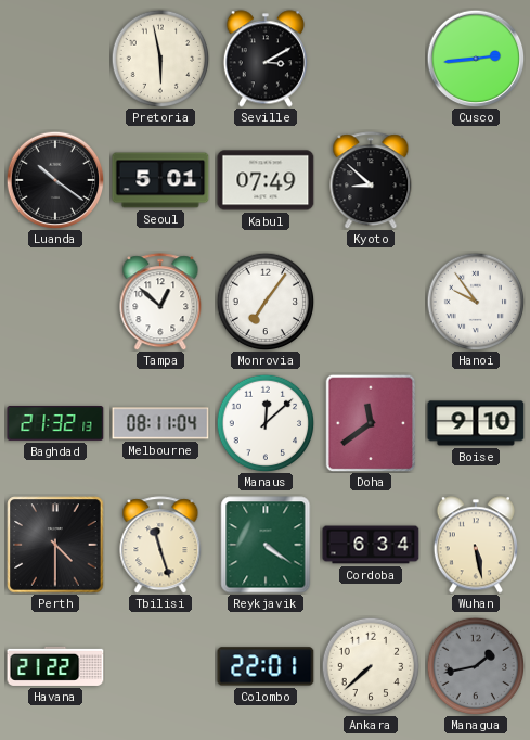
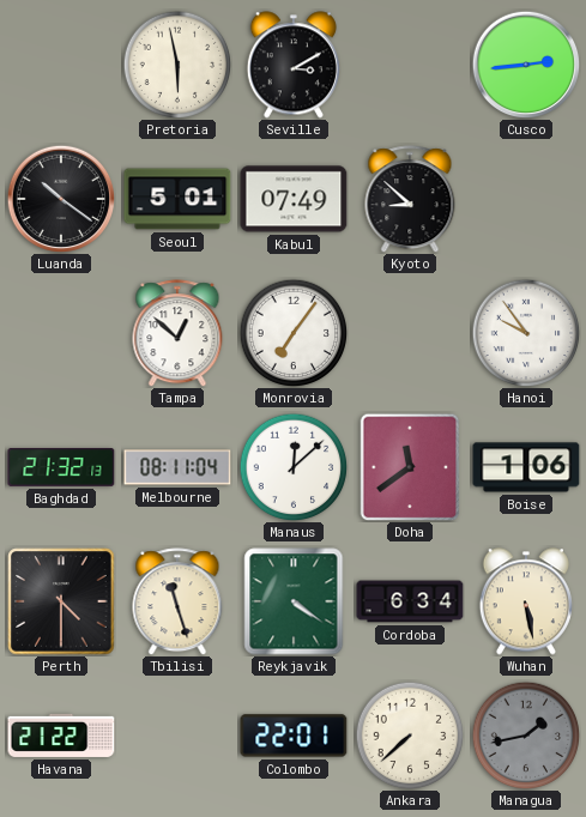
Boise: 9:10 -> 1:06 (526, 467)
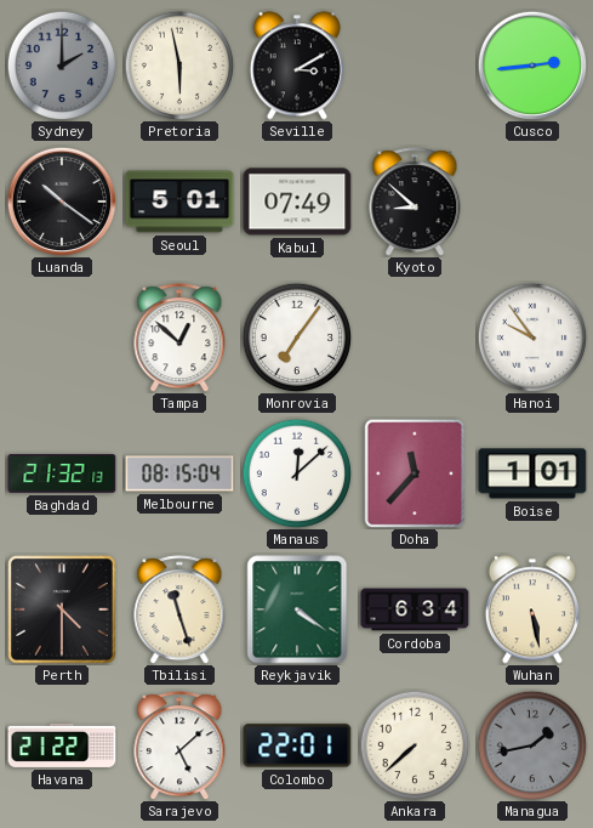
Sydney: none -> 2:00 (62, 66)
Melbourne: 08:11 -> 08:15 (179, 473)
Doha: 11:39 -> 11:37 (415, 473)
Boise: 1:06 -> 1:01 (532, 473)
Sarajevo: none -> 5:08 (179, 745)
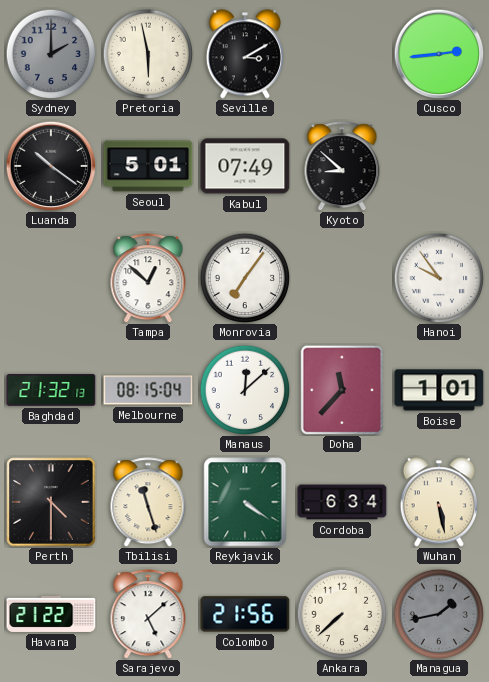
Colombo: 22:01 -> 21:56 (245, 614)
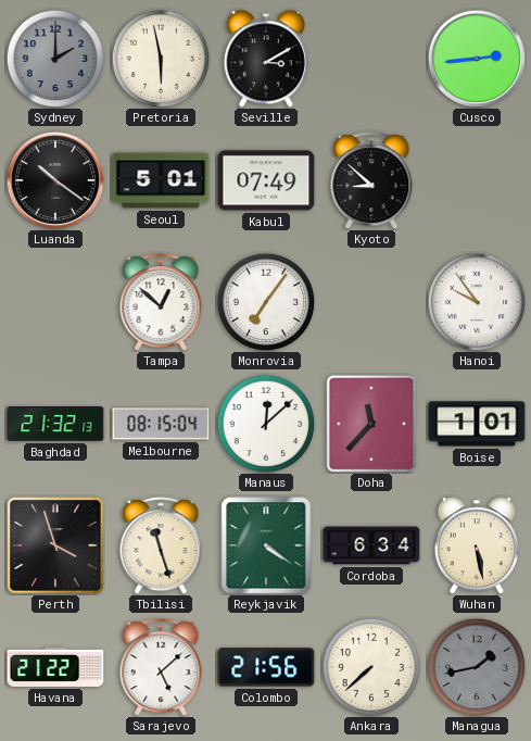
Perth: 4:30 -> 3:57 (55, 545)
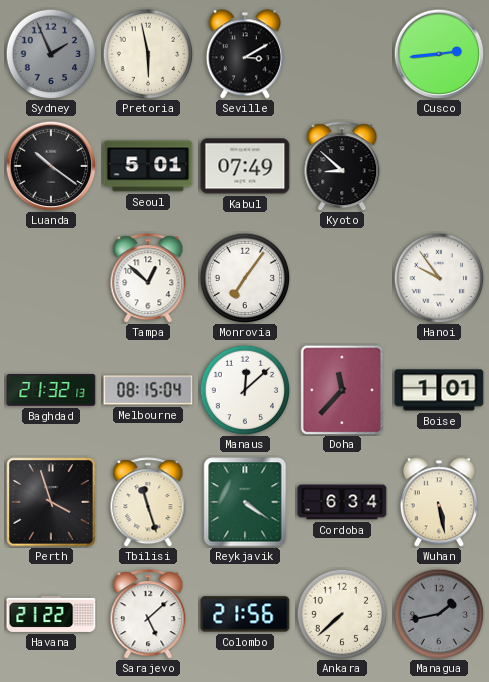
Sydney: 2:00 -> 1:56 (51, 54)
